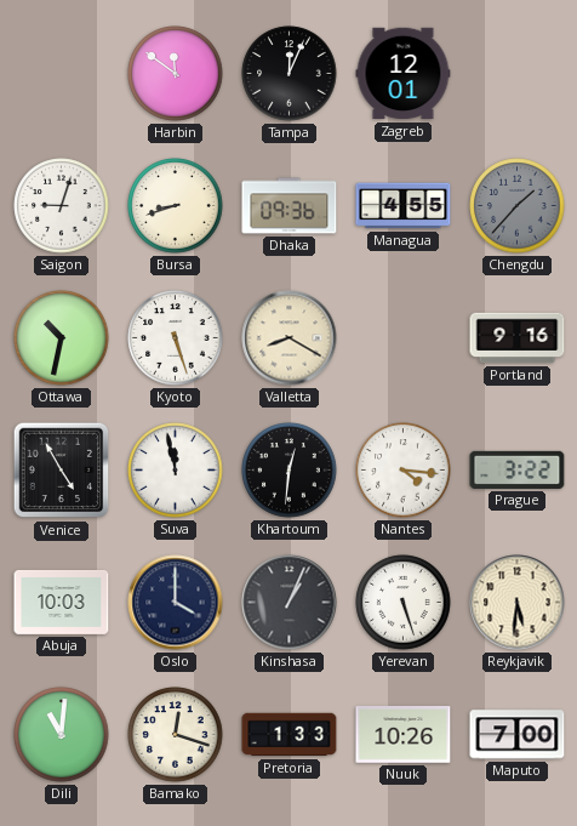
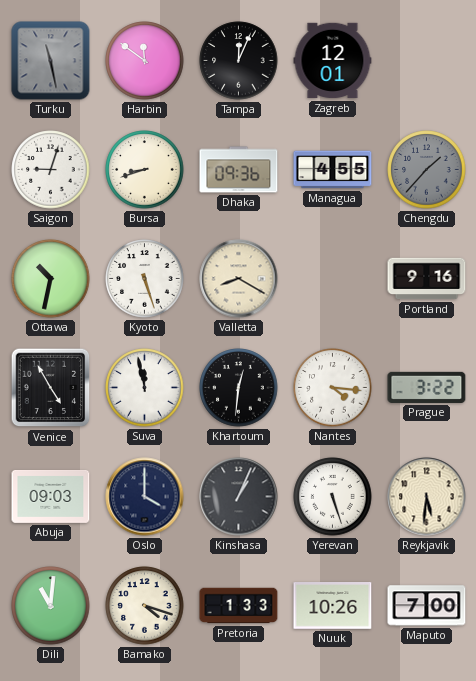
Turku: none -> 11:28 (51, 61)
Abuja: 10:03 -> 09:03 (51, 496)
Bamako: 12:18 -> 4:18 (145, 606)
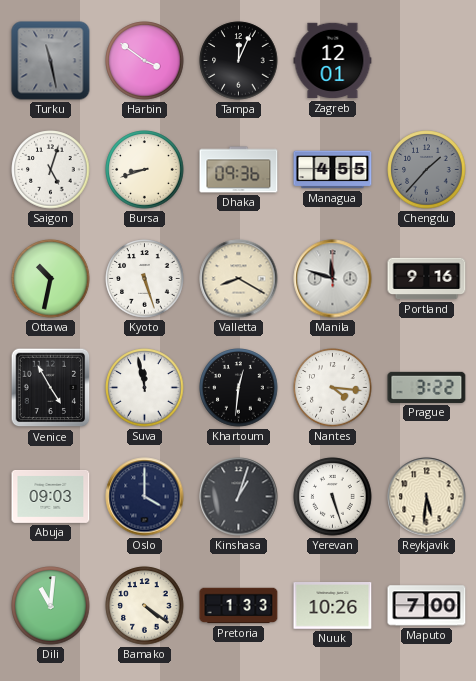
Harbin: 11:51 -> 3:51 (145, 61)
Saigon: 9:03 -> 5:03 (51, 170)
Manila: none -> 11:48 (333, 279)
Kinshasa: 1:04 -> 1:03 (239, 497)
Bamako: 4:18 -> 4:21 (145, 606)
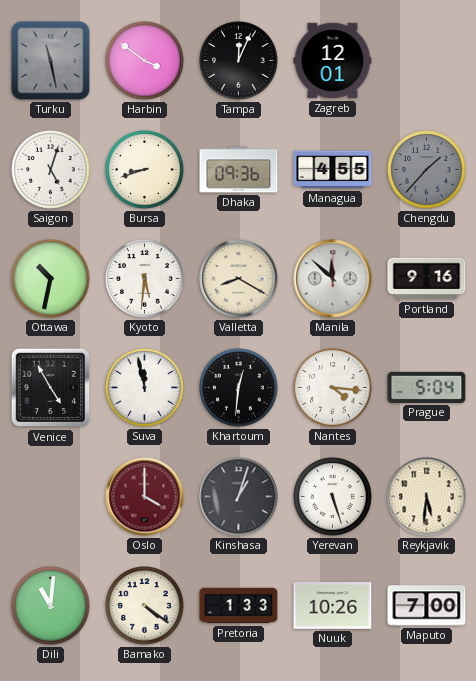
Kyoto: 5:27 -> 5:31 (145, 279)
Manila: 11:48 -> 11:52 (333, 279)
Prague: 3:22 -> 5:04 (427, 387)
Abuja: 09:03 -> none (51, 496)
Oslo dial: navy -> burgundy (145, 497)
